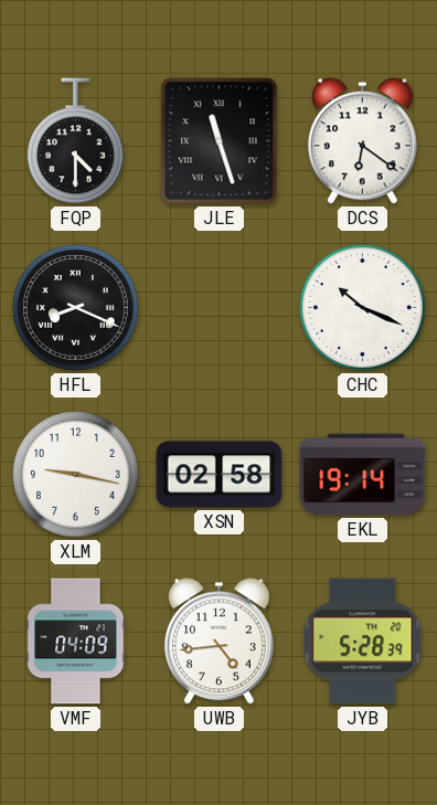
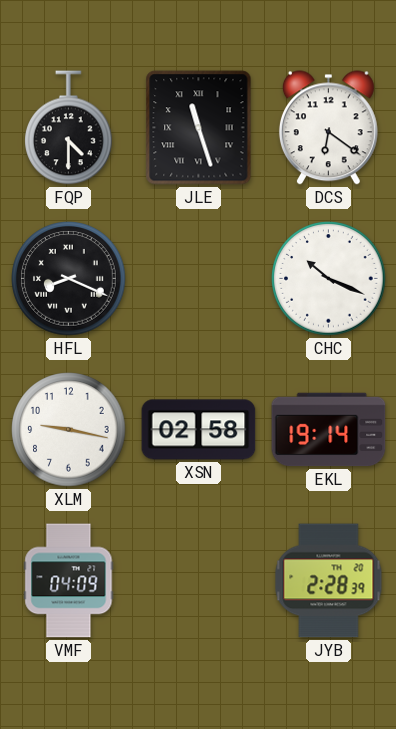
UWB: 4:44 -> none (218, 642)
JYB: 5:28 -> 2:28 (329, 581)
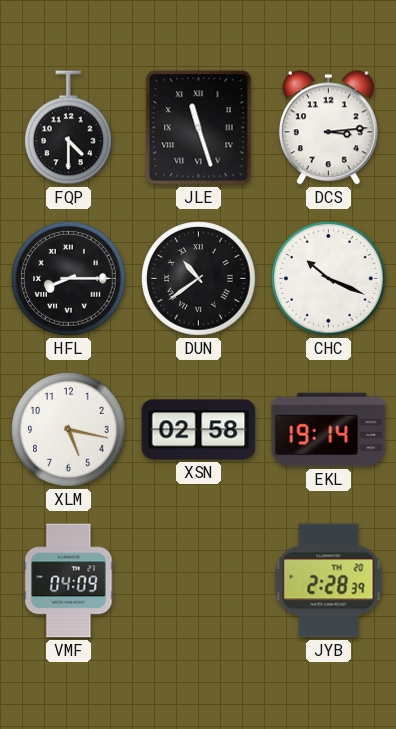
DCS: 6:21 -> 3:14 (328, 128)
HFL: 8:19 -> 8:15 (69, 279)
DUN: none -> 10:39 (199, 279)
XLM: 9:17 -> 5:17 (69, 430)
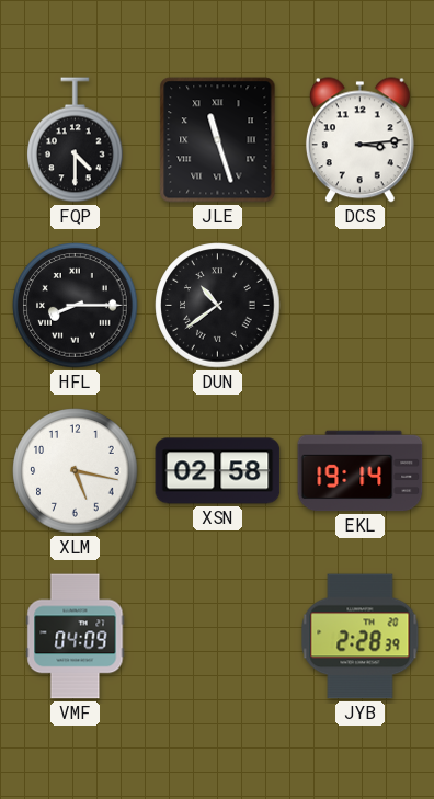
CHC: 10:19 -> none (329, 279)
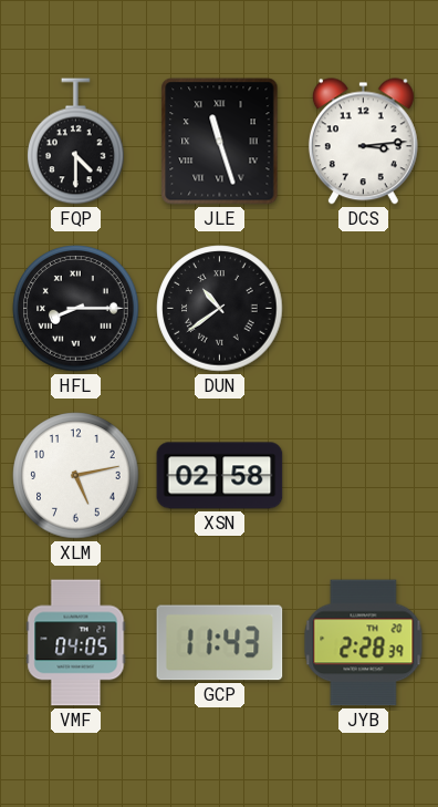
XLM: 5:17 -> 5:13 (76, 476)
EKL: 19:14 -> none (361, 471)
VMF: 04:09 -> 04:05 (76, 643)
GCP: none -> 11:43 (220, 643)
